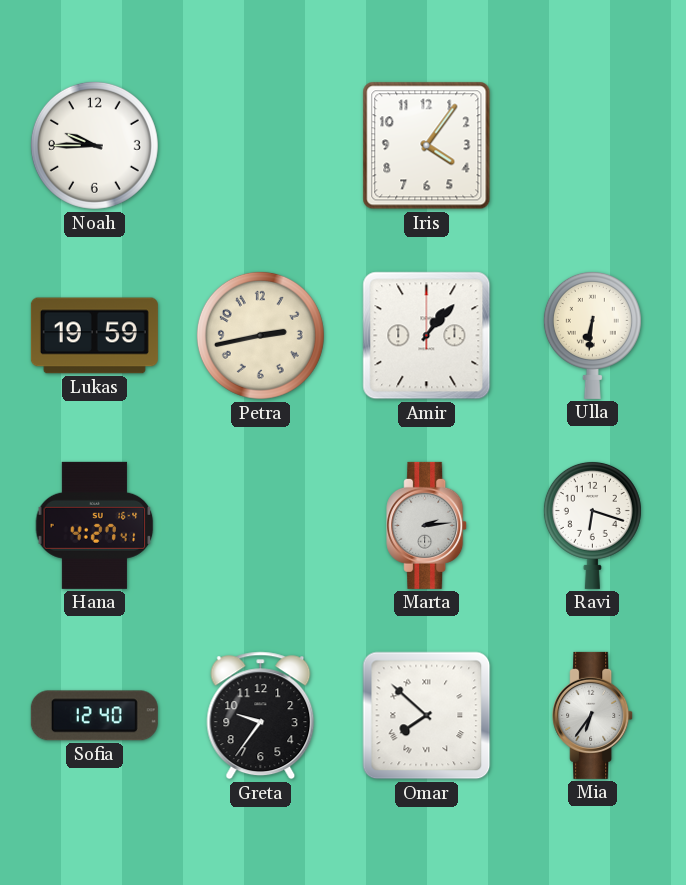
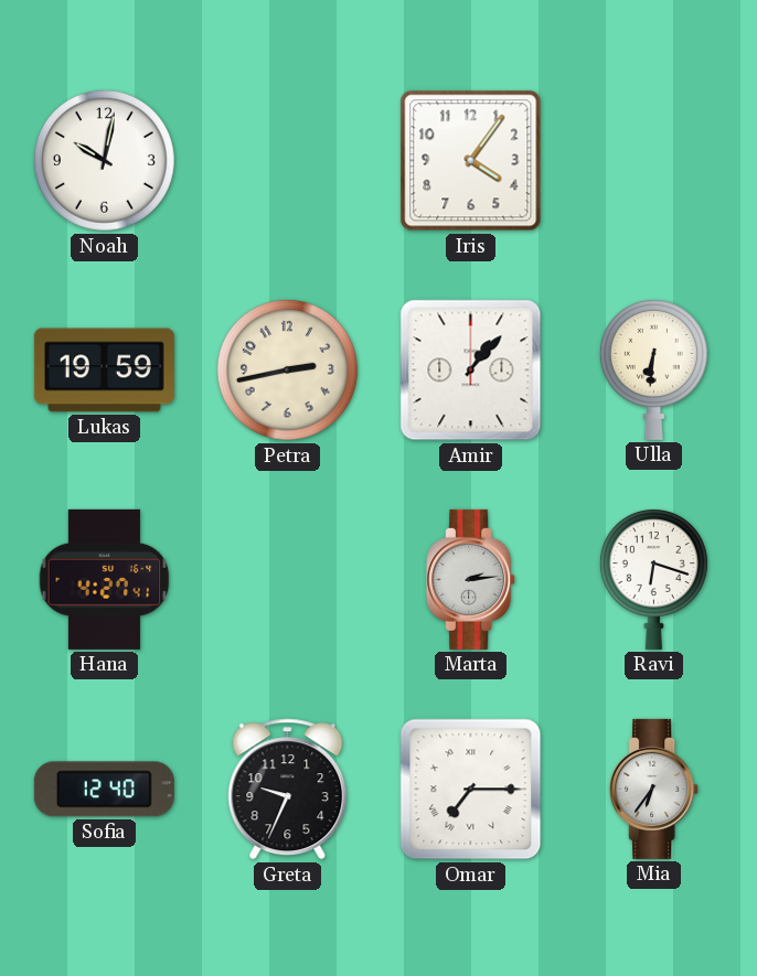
Noah: 9:45 -> 10:02 (104, 160)
Greta: 9:36 -> 9:34 (288, 790)
Omar: 7:52 -> 7:15 (471, 790)
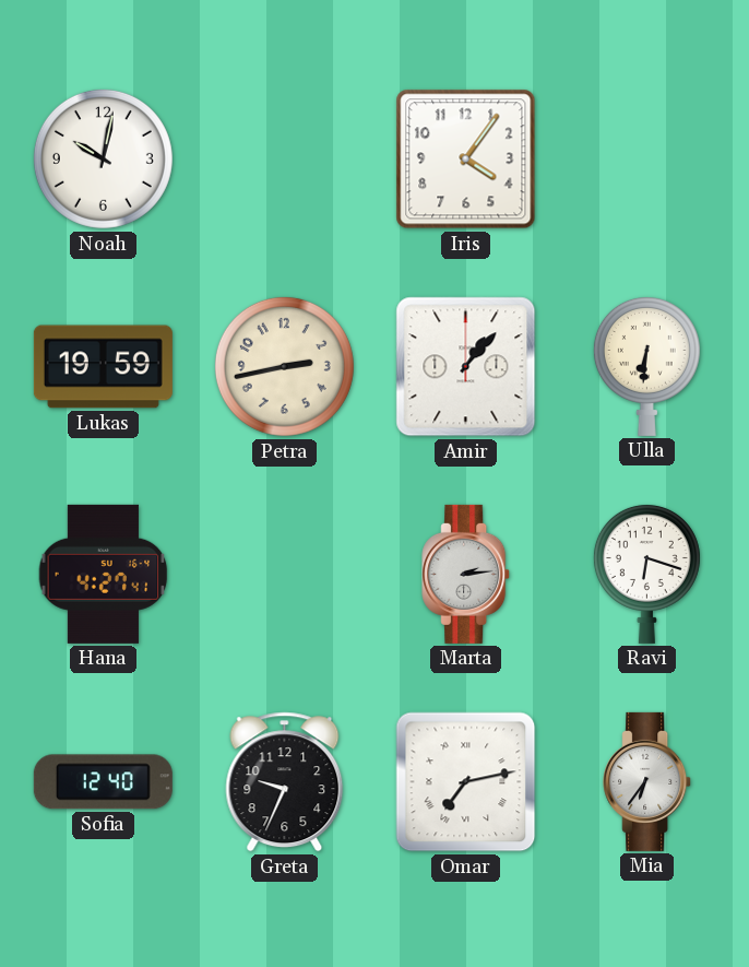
Omar: 7:15 -> 7:13 (466, 782)
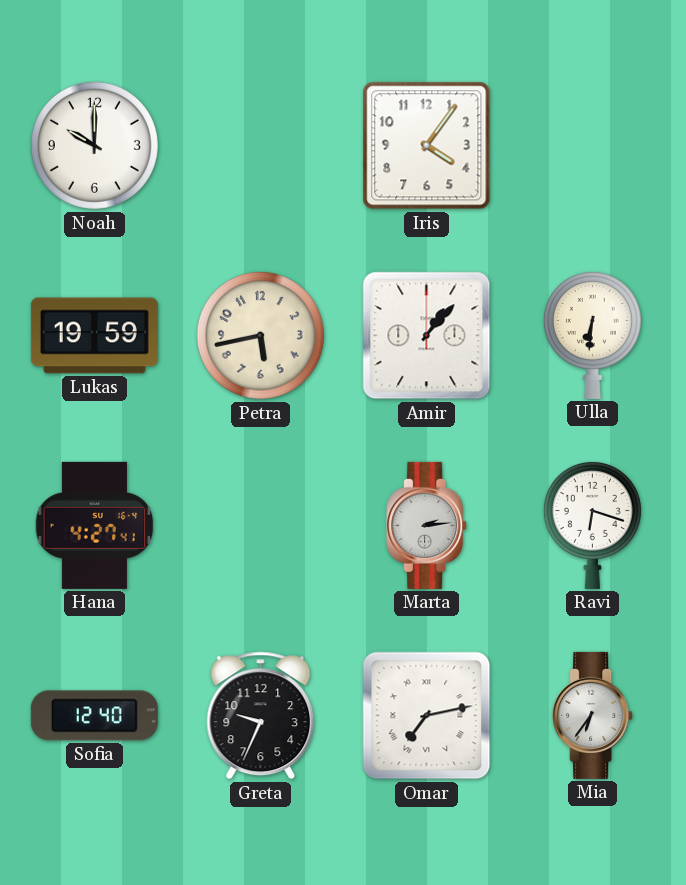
Noah: 10:02 -> 10:00 (94, 145)
Petra: 2:43 -> 5:43 (260, 335)
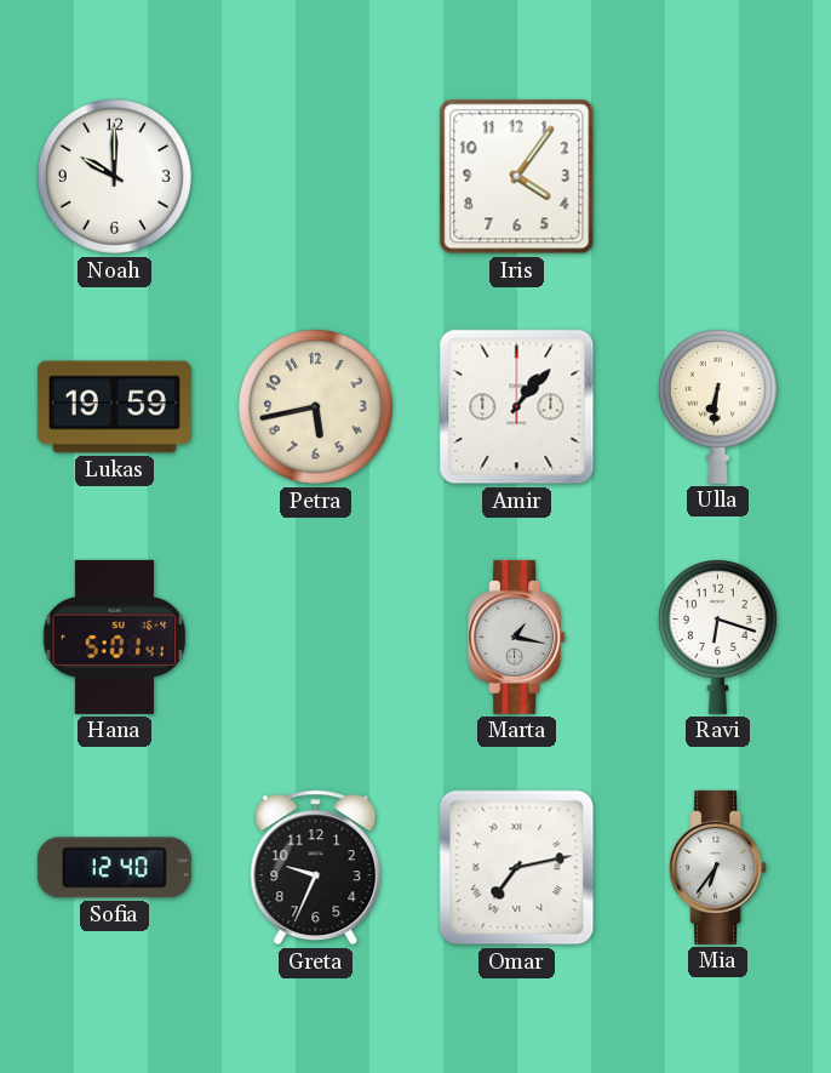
Hana: 4:27 -> 5:01 (115, 637)
Marta: 2:14 -> 1:17 (517, 637)
